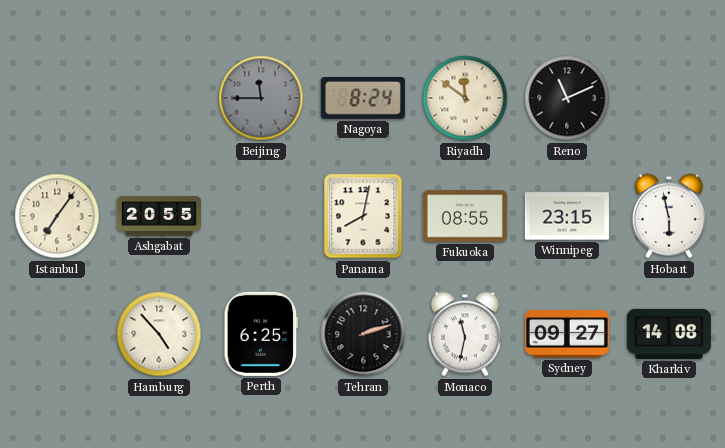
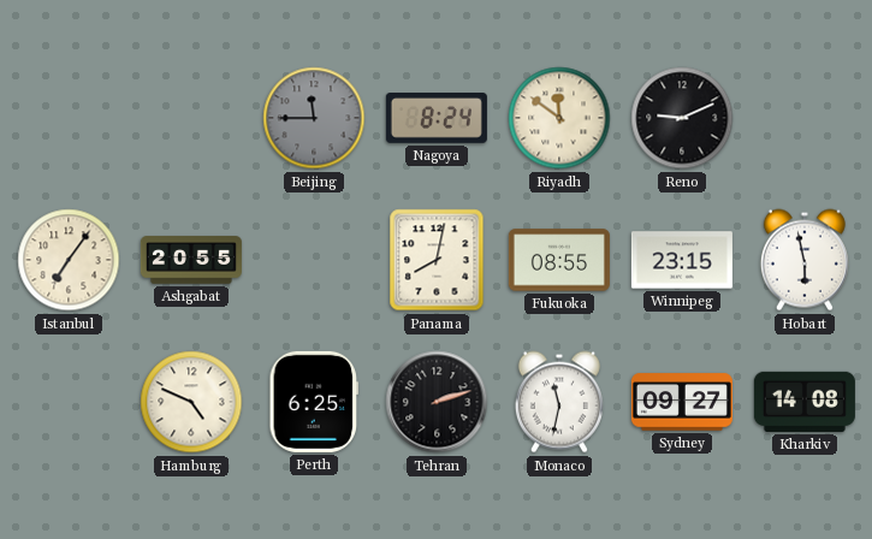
Reno: 11:11 -> 9:11 (682, 118)
Hamburg: 4:53 -> 4:49 (191, 402)
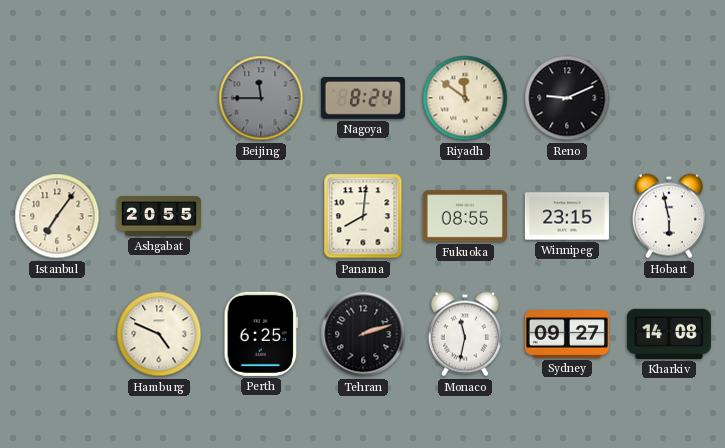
Panama: 8:02 -> 8:01 (363, 216)
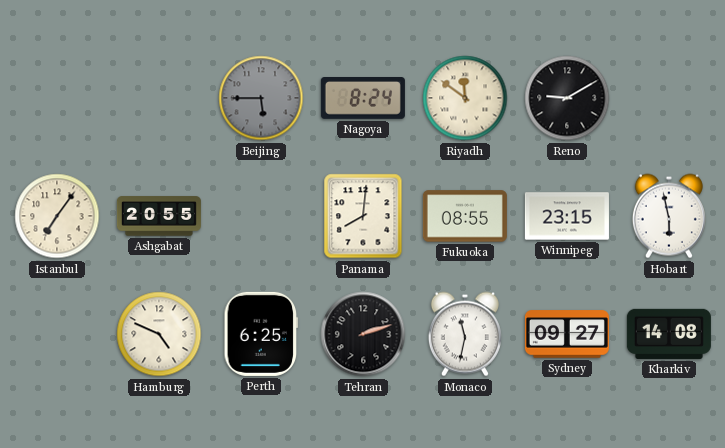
Beijing: 11:45 -> 5:45 (261, 98)
Reno: 9:11 -> 9:10 (567, 98)
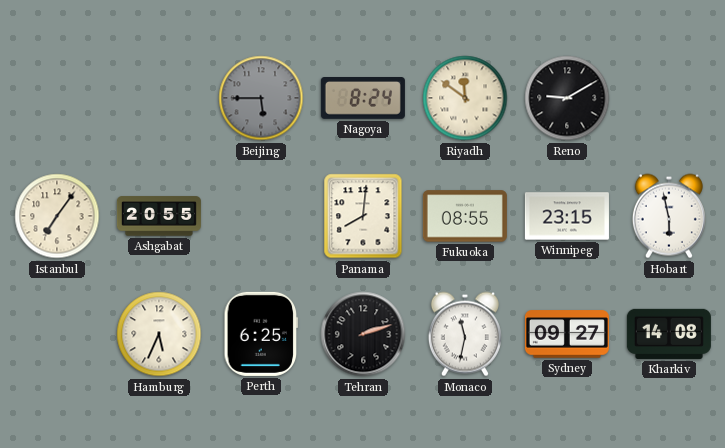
Hamburg: 4:49 -> 5:34 (159, 334)
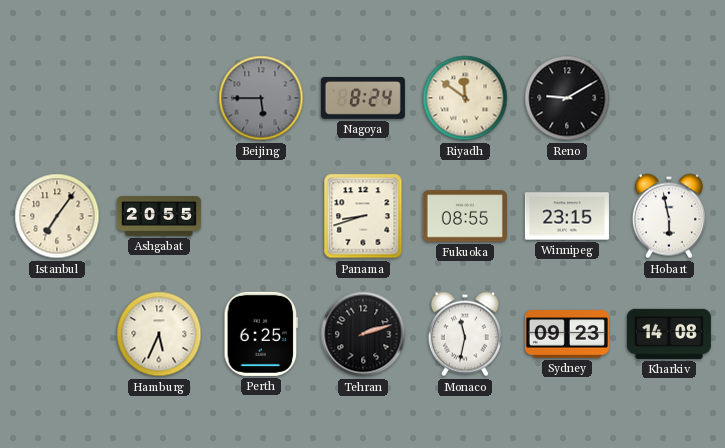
Panama: 8:01 -> 8:42 (363, 216)
Sydney: 09:27 -> 09:23 (567, 334)
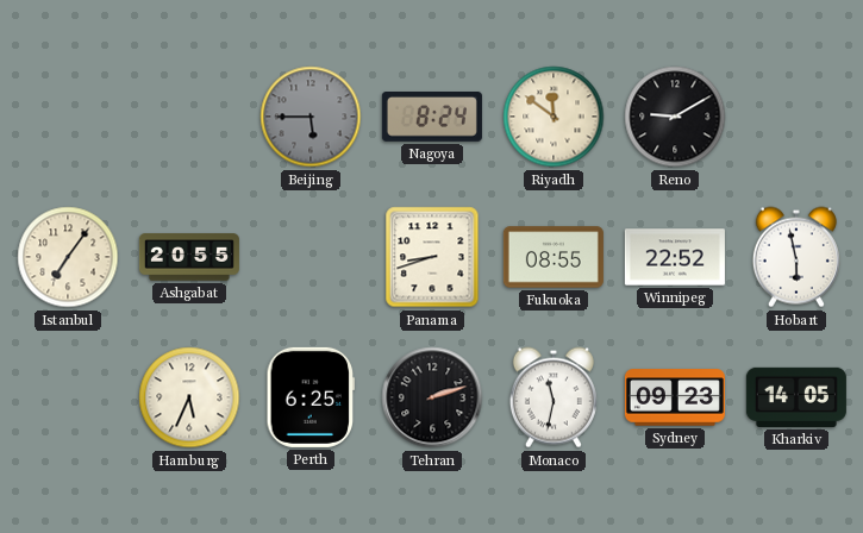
Winnipeg: 23:15 -> 22:52 (675, 257)
Kharkiv: 14:08 -> 14:05 (796, 397)
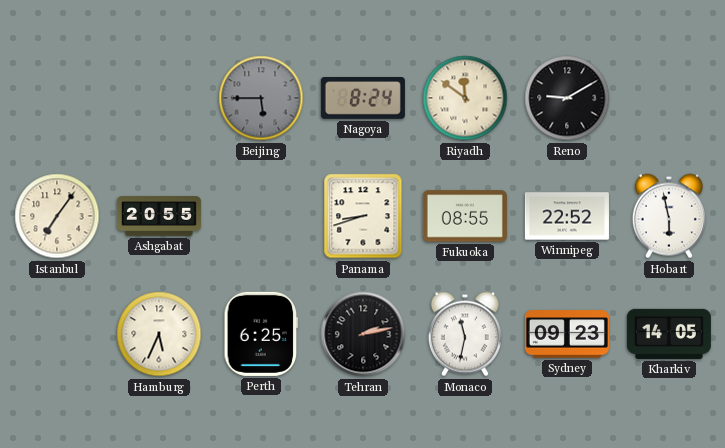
Tehran: 2:12 -> 2:13 (363, 334)
